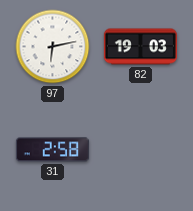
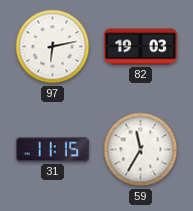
31: 2:58 -> 11:15 (52, 150)
59: none -> 11:35 (141, 150)
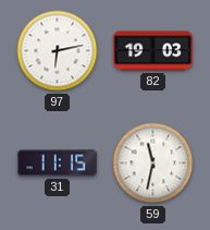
59: 11:35 -> 11:32 (153, 164)
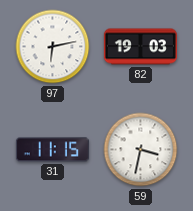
59: 11:32 -> 3:32 (141, 150)
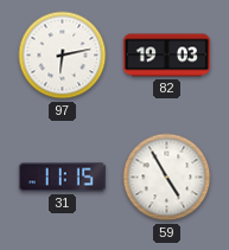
59: 3:32 -> 4:55 (167, 178)
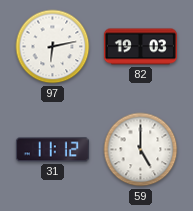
31: 11:15 -> 11:12 (52, 150)
59: 4:55 -> 5:00 (141, 150)
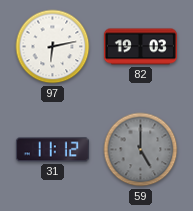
59 dial: white -> grey (141, 150)
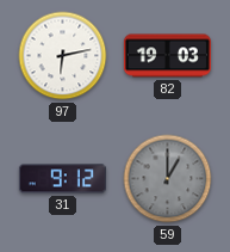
31: 11:12 -> 9:12 (62, 179)
59: 5:00 -> 1:00 (168, 179)
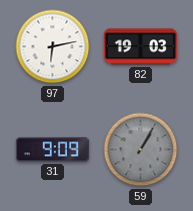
31: 9:12 -> 9:09 (52, 150)
59: 1:00 -> 1:05 (141, 150)
